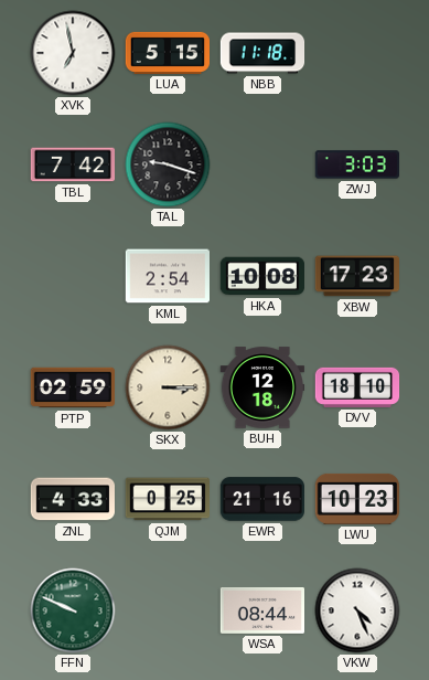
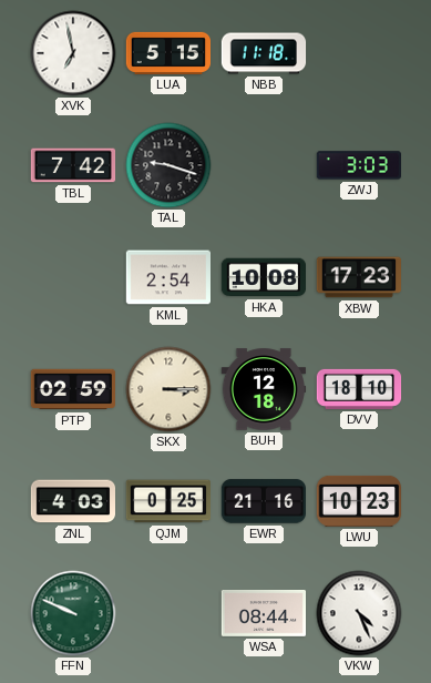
ZNL: 4:33 -> 4:03 (73, 501)
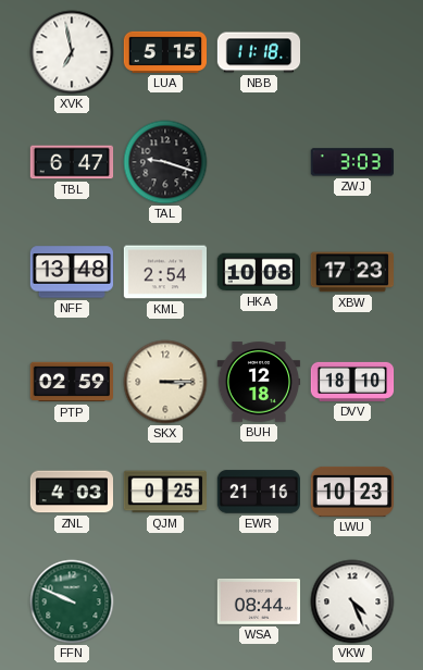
TBL: 7:42 -> 6:47 (72, 162)
NFF: none -> 13:48 (71, 272)
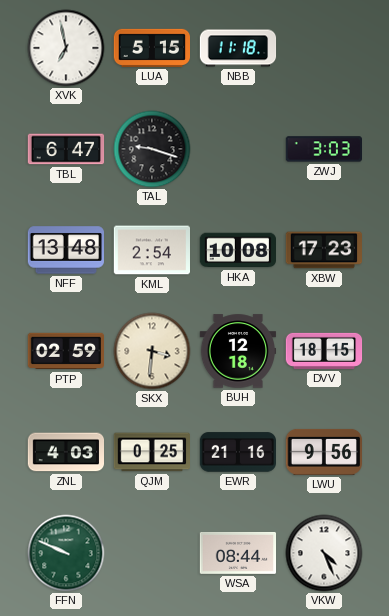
SKX: 3:15 -> 3:31 (152, 351)
DVV: 18:10 -> 18:15 (324, 351)
LWU: 10:23 -> 9:56 (324, 452)
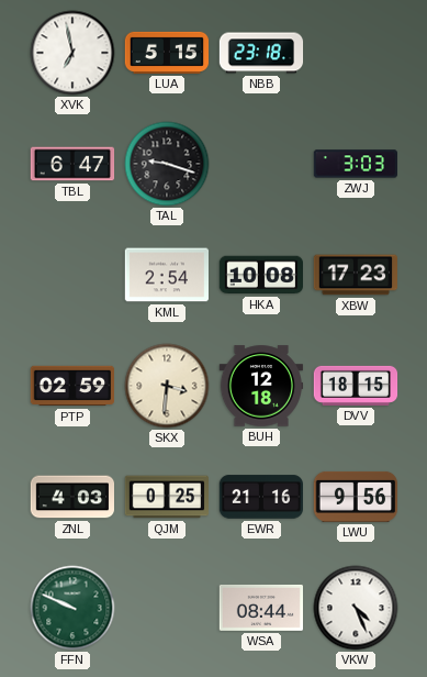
NBB: 11:18 -> 23:18 (261, 53)
NFF: 13:48 -> none (65, 250)
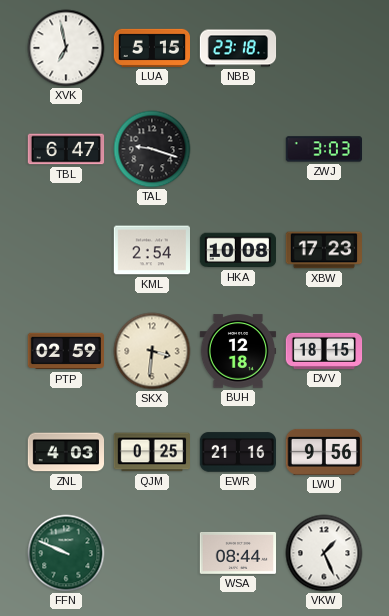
VKW: 4:26 -> 1:26 (324, 553)
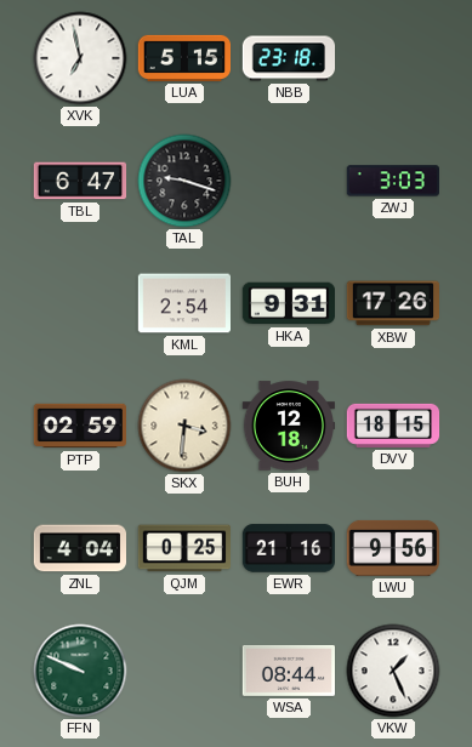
HKA: 10:08 -> 9:31 (288, 303)
XBW: 17:23 -> 17:26 (392, 303)
ZNL: 4:03 -> 4:04 (80, 548)
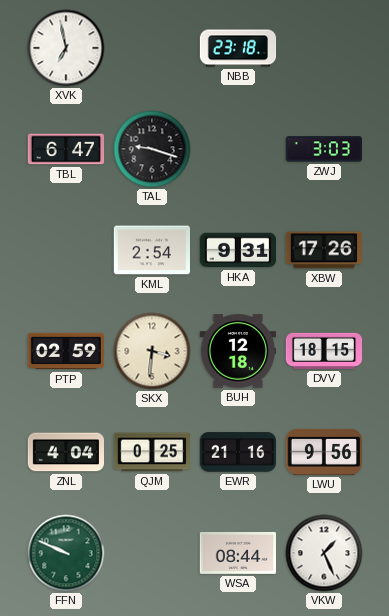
LUA: 5:15 -> none (183, 58)
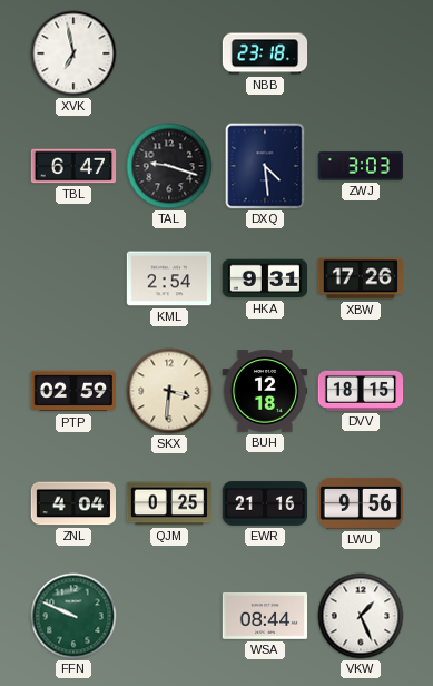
DXQ: none -> 4:29 (265, 166)
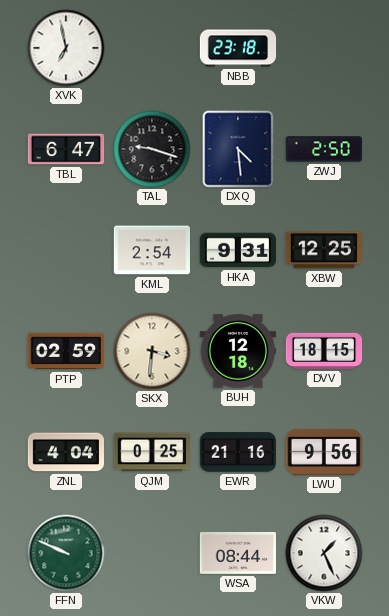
ZWJ: 3:03 -> 2:50 (323, 149)
XBW: 17:26 -> 12:25 (323, 250)
